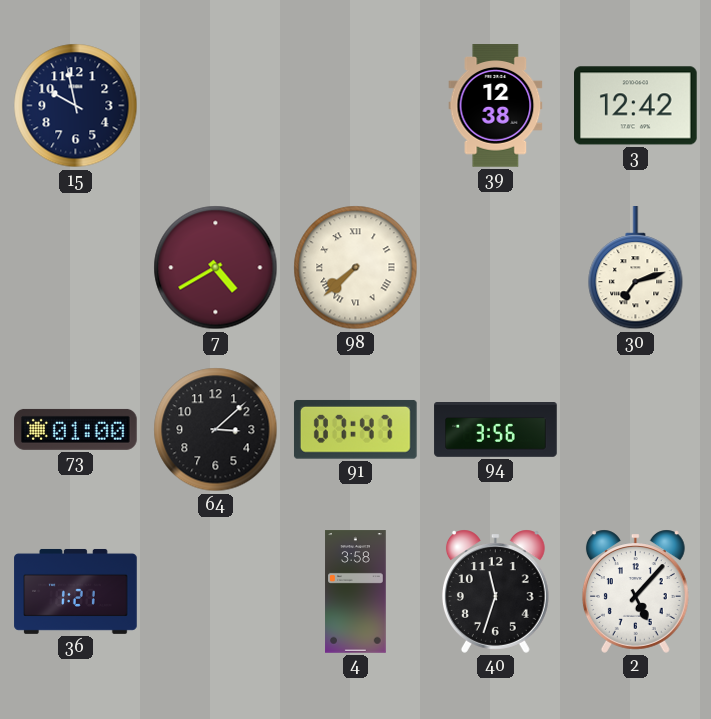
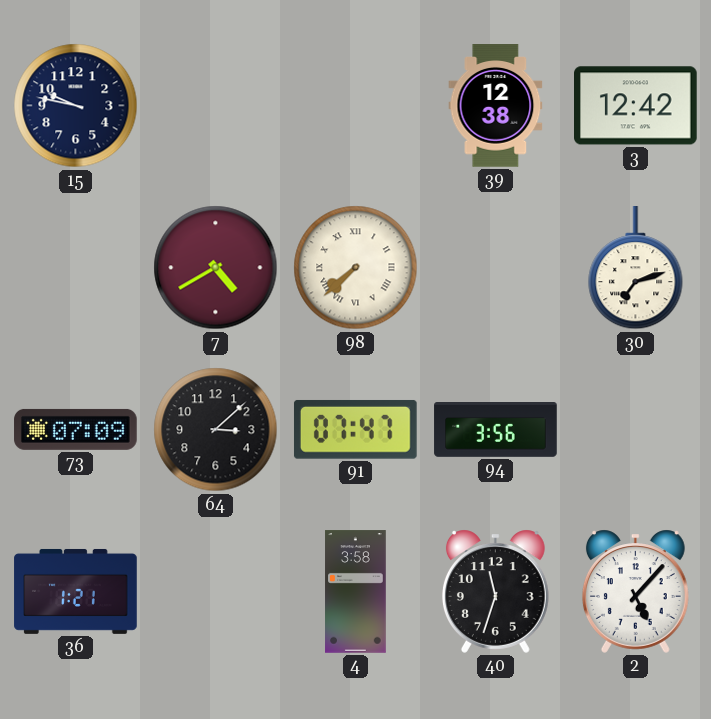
15: 9:58 -> 9:47 (76, 106)
73: 01:00 -> 07:09 (76, 429)
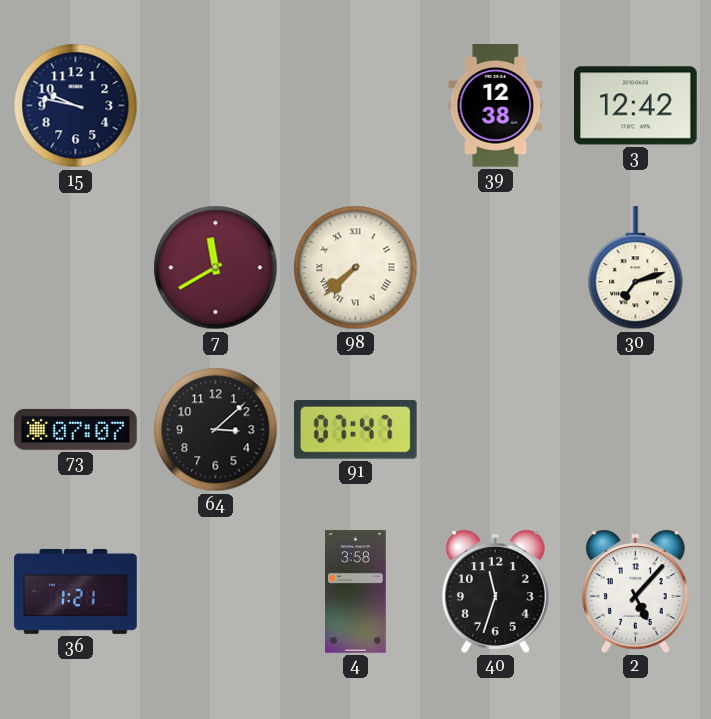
7: 4:40 -> 11:40 (216, 268)
73: 07:09 -> 07:07 (76, 429)
94: 3:56 -> none (496, 430)
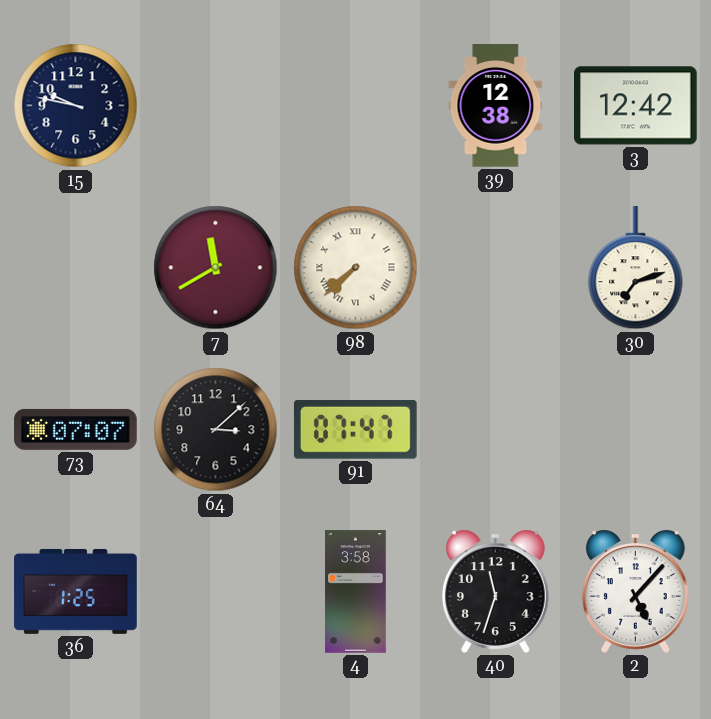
36: 1:21 -> 1:25 (76, 591)
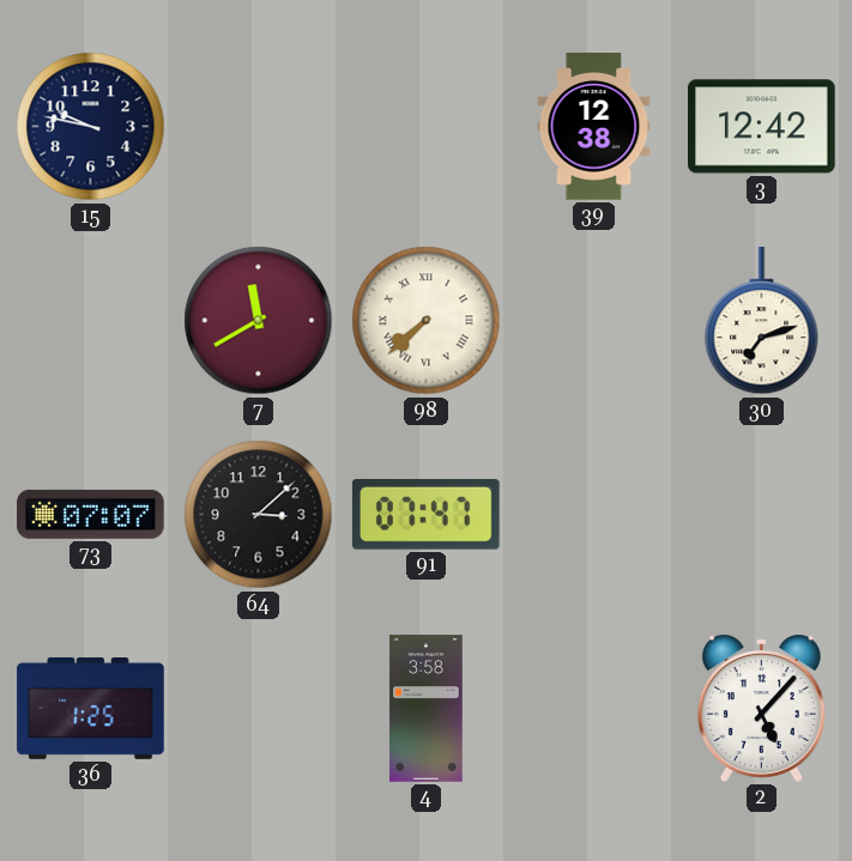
40: 11:33 -> none (495, 591)
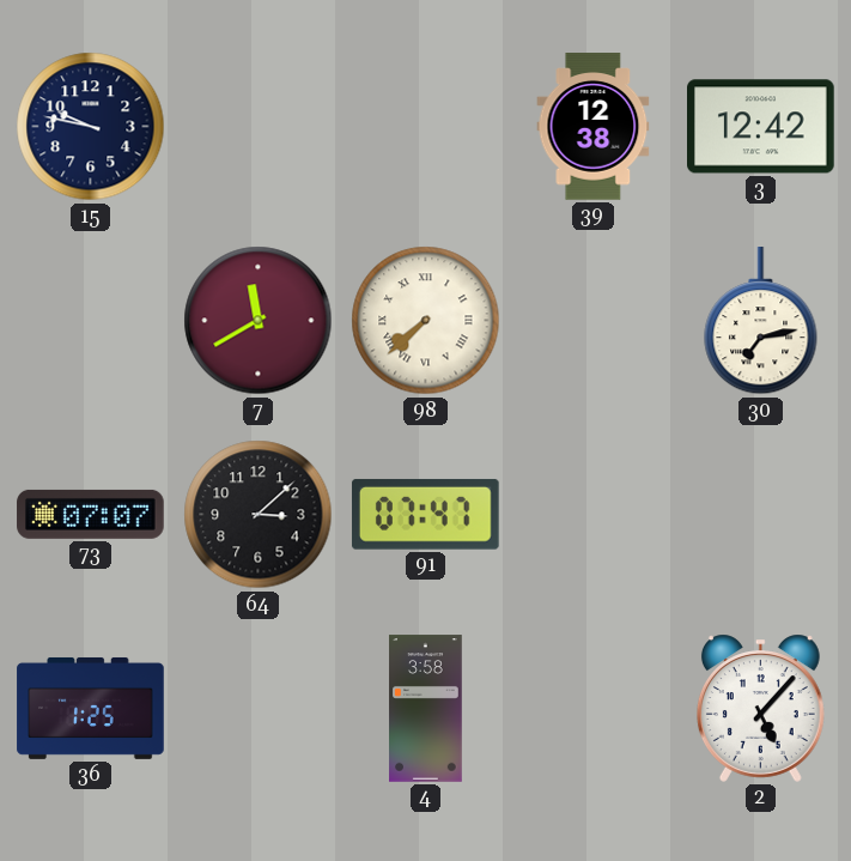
30: 7:12 -> 7:13 (761, 321)
